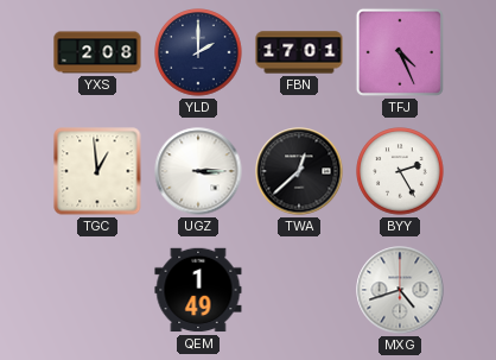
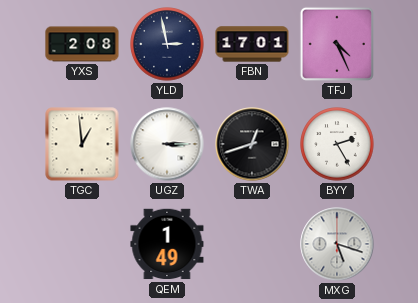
YLD: 2:00 -> 2:58 (167, 44)
TWA: 12:38 -> 12:42 (252, 144)
MXG: 4:42 -> 5:18 (337, 244)
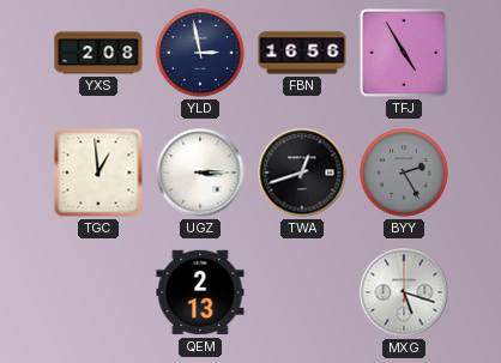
FBN: 17:01 -> 16:56 (302, 53)
TFJ: 4:26 -> 4:55 (404, 53)
BYY dial: white -> grey (404, 173)
QEM: 1:49 -> 2:13 (200, 292)
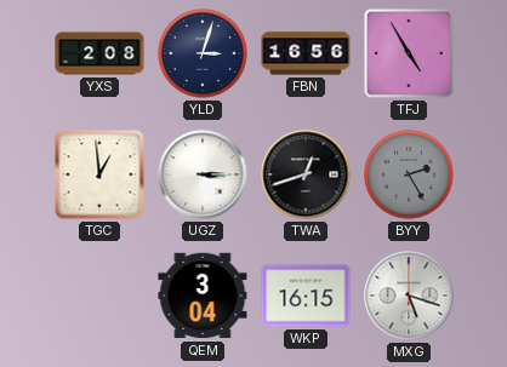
YLD: 2:58 -> 3:03 (203, 53)
QEM: 2:13 -> 3:04 (203, 296)
WKP: none -> 16:15 (306, 296)
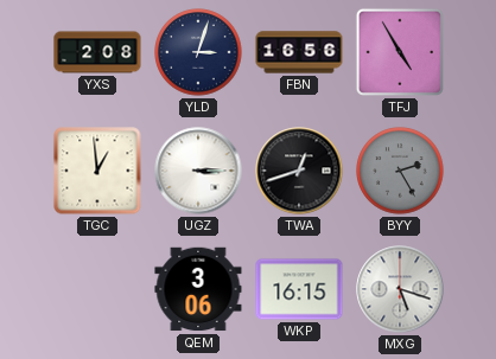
QEM: 3:04 -> 3:06 (198, 289)
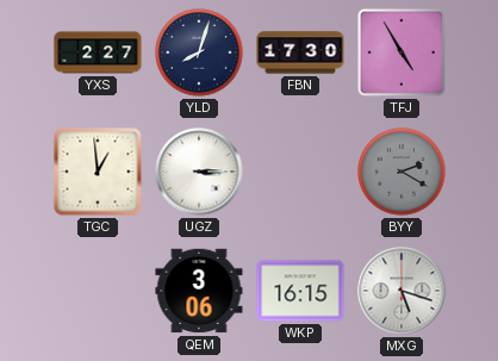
YXS: 2:08 -> 2:27 (98, 52)
YLD: 3:03 -> 8:03 (199, 52)
FBN: 16:56 -> 17:30 (300, 52)
TWA: 12:42 -> none (299, 171)
BYY: 2:25 -> 2:20 (401, 172)
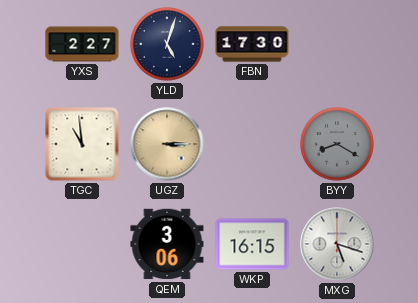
YLD: 8:03 -> 5:03 (167, 44)
TFJ: 4:55 -> none (401, 52)
TGC: 12:59 -> 10:59 (82, 144)
UGZ dial: white -> champagne (167, 144)
BYY: 2:20 -> 8:20 (337, 144)
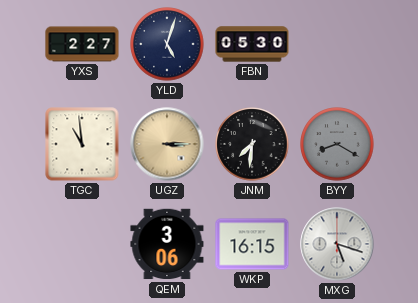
FBN: 17:30 -> 05:30 (252, 44)
JNM: none -> 7:31 (252, 144)
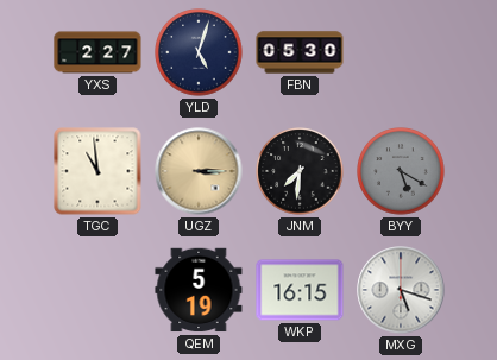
BYY: 8:20 -> 5:20 (401, 171)
QEM: 3:06 -> 5:19 (199, 290)
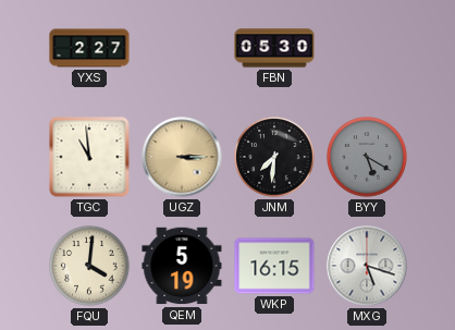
YLD: 5:03 -> none (199, 52)
FQU: none -> 4:01 (89, 266)
